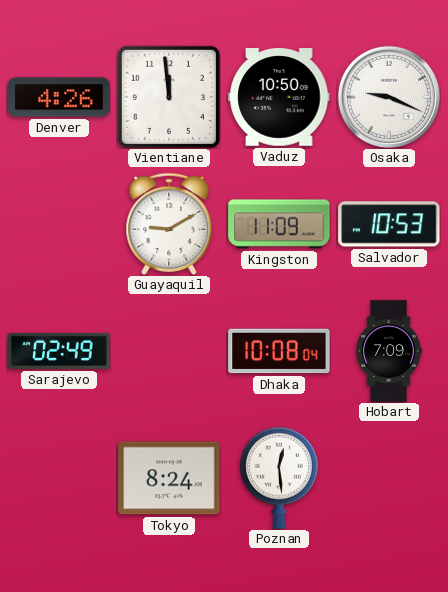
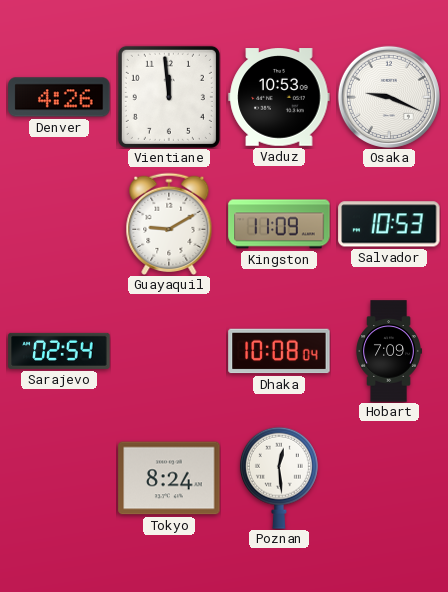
Vaduz: 10:50 -> 10:53 (279, 97)
Sarajevo: 02:49 -> 02:54 (59, 351)
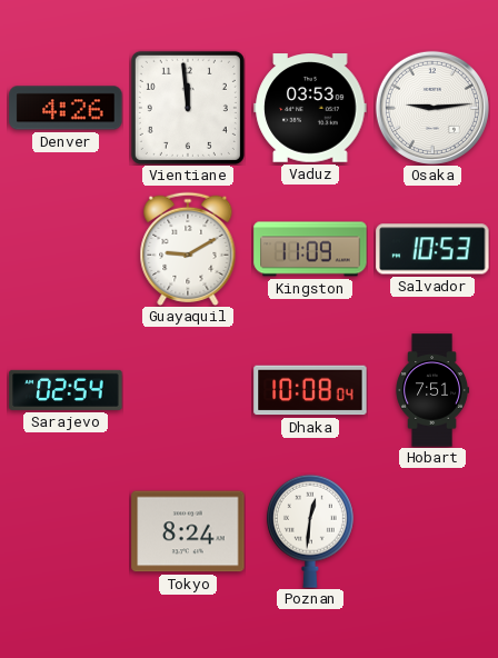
Vaduz: 10:53 -> 03:53 (310, 108)
Osaka: 9:19 -> 9:14 (432, 108)
Hobart: 7:09 -> 7:51 (432, 390)
Poznan: 12:29 -> 12:31 (310, 531)
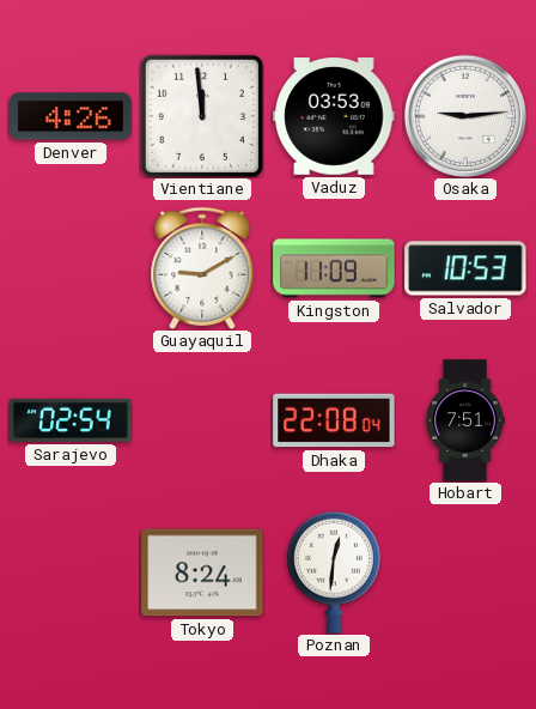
Dhaka: 10:08 -> 22:08 (334, 420)
